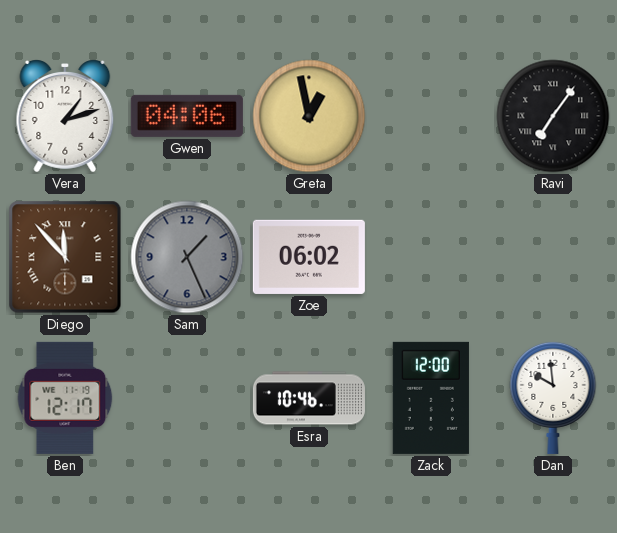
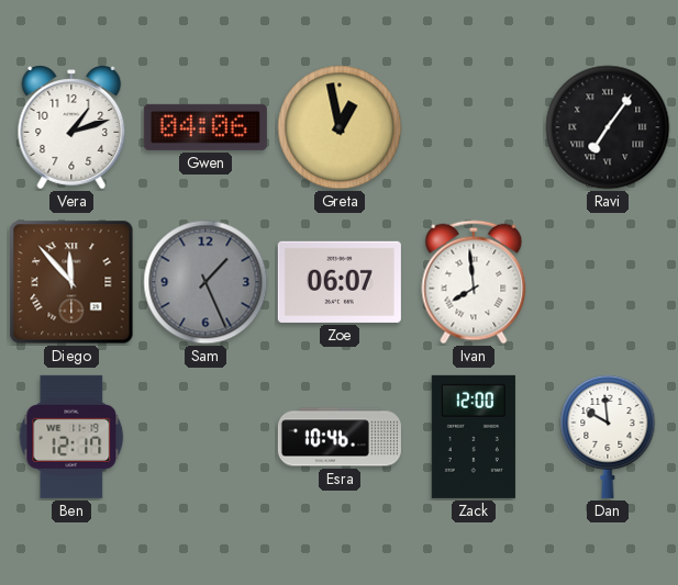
Zoe: 06:02 -> 06:07 (340, 282)
Ivan: none -> 7:59 (474, 282)
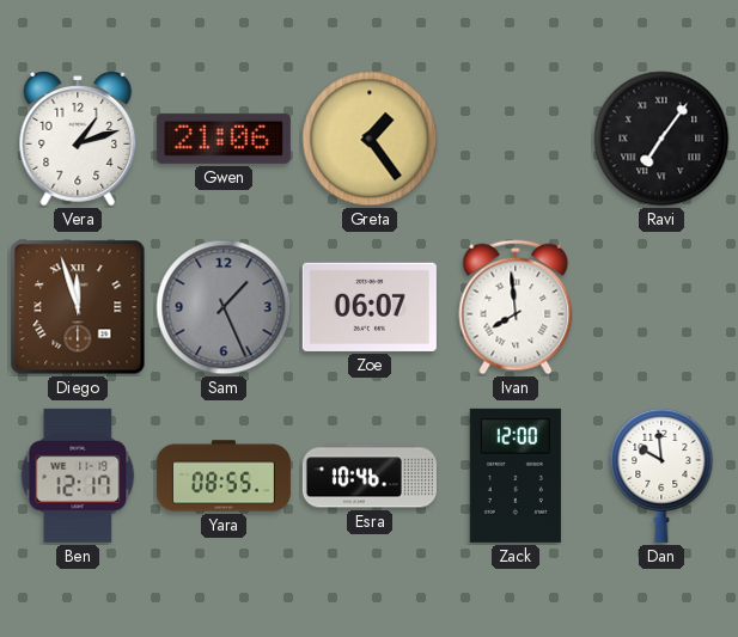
Gwen: 04:06 -> 21:06 (224, 139)
Greta: 12:58 -> 1:24 (370, 139)
Diego: 11:53 -> 11:57 (78, 307)
Yara: none -> 08:55 (224, 476)
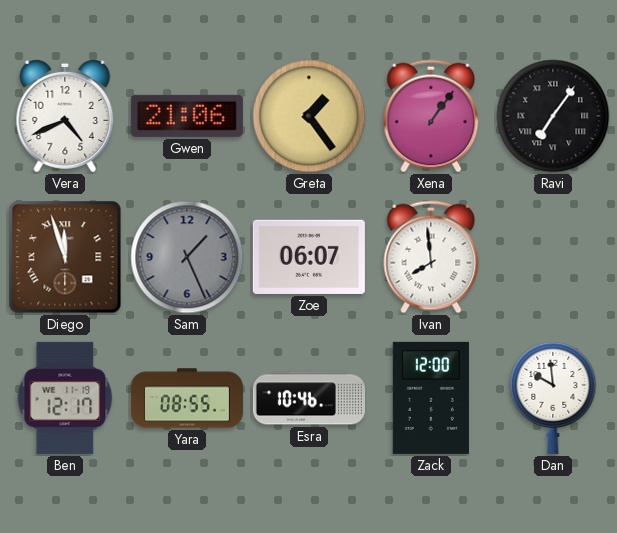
Vera: 1:12 -> 4:41 (65, 116)
Xena: none -> 1:06 (431, 116)
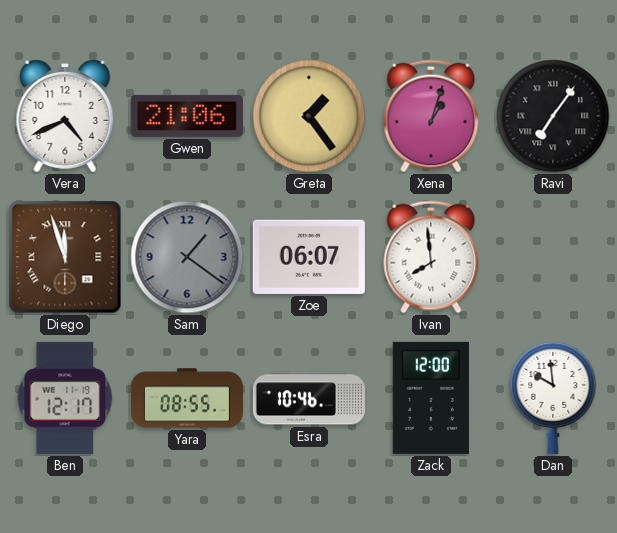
Xena: 1:06 -> 1:03 (431, 116)
Sam: 1:26 -> 1:21 (187, 257)
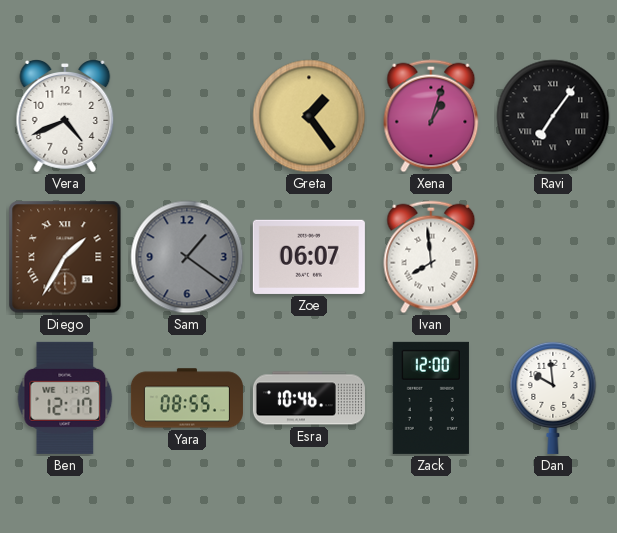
Gwen: 21:06 -> none (187, 116)
Diego: 11:57 -> 1:35 (65, 257)
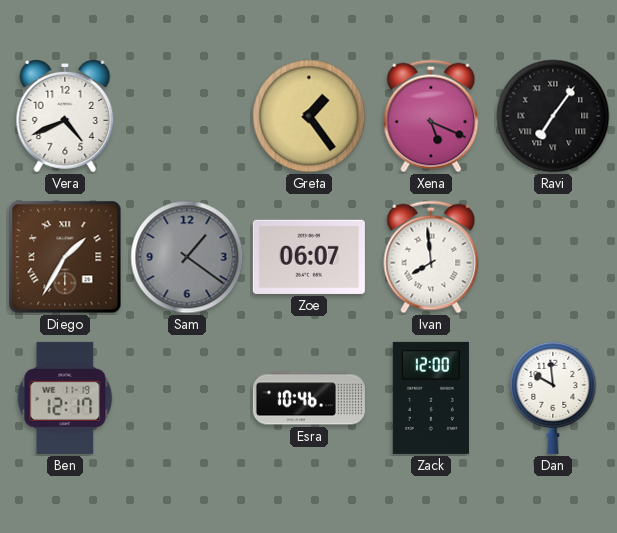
Xena: 1:03 -> 5:19 (431, 116)
Yara: 08:55 -> none (187, 398)
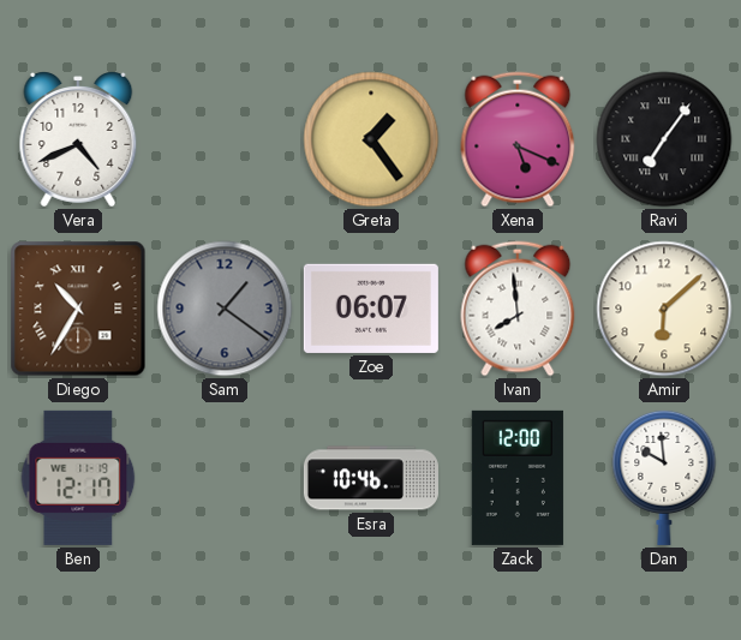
Diego: 1:35 -> 10:35 (78, 309)
Amir: none -> 6:08 (664, 309)
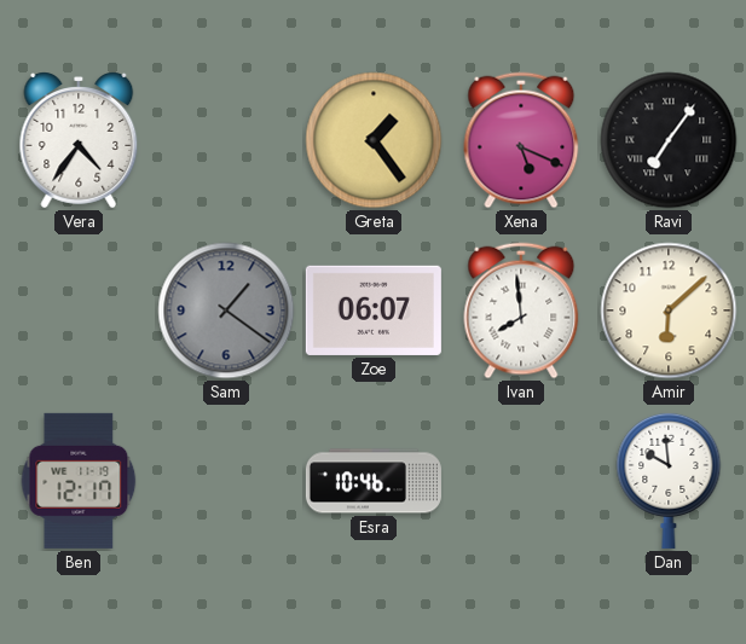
Vera: 4:41 -> 4:36 (79, 140)
Diego: 10:35 -> none (78, 309)
Zack: 12:00 -> none (518, 478)
